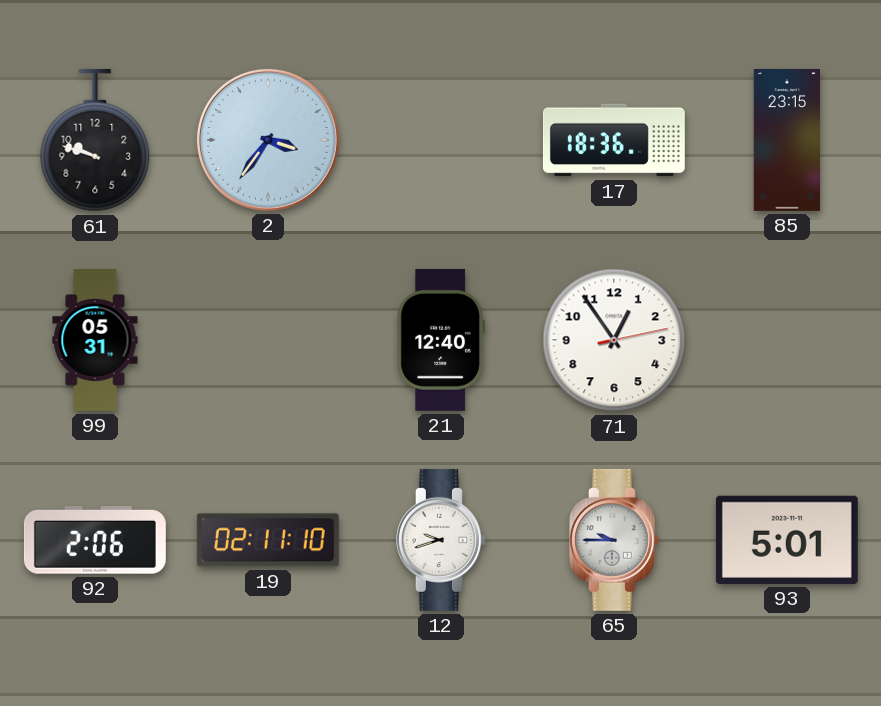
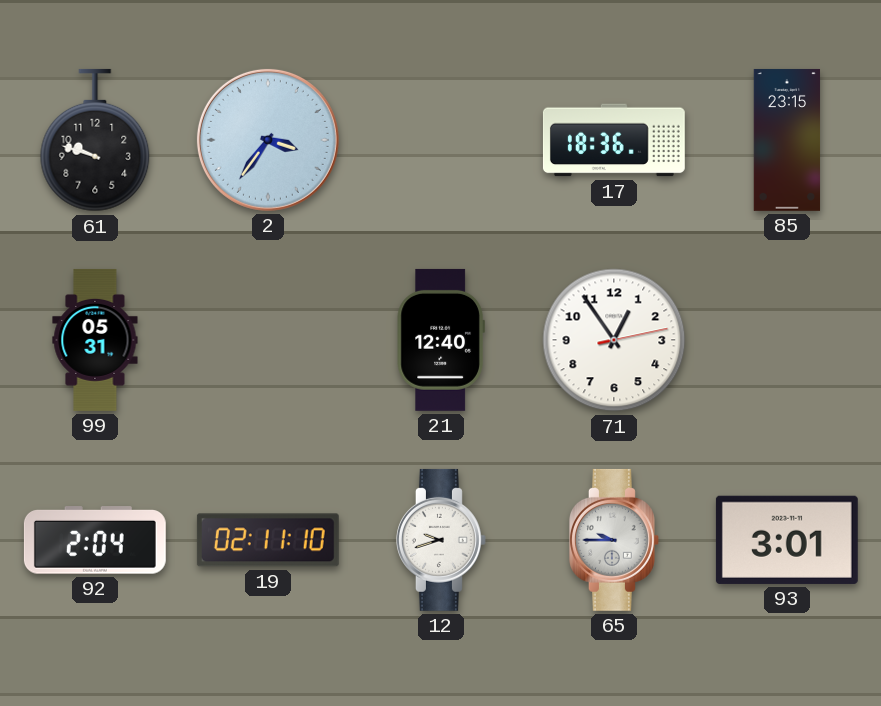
92: 2:06 -> 2:04 (95, 540)
93: 5:01 -> 3:01 (787, 540)
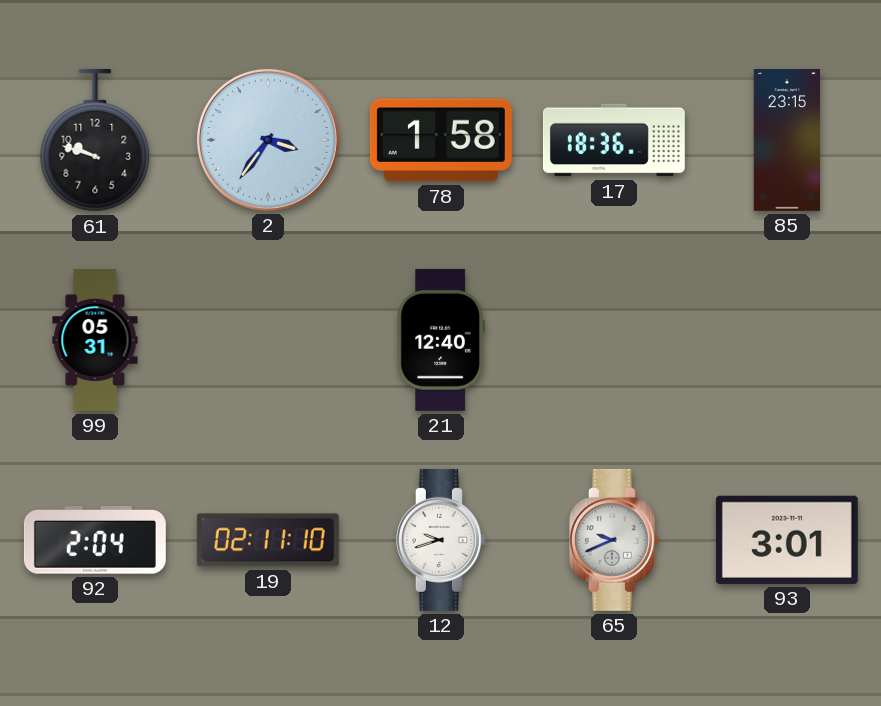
78: none -> 1:58 (441, 140)
71: 12:54 -> none (614, 340)
65: 9:45 -> 9:41 (614, 540)
